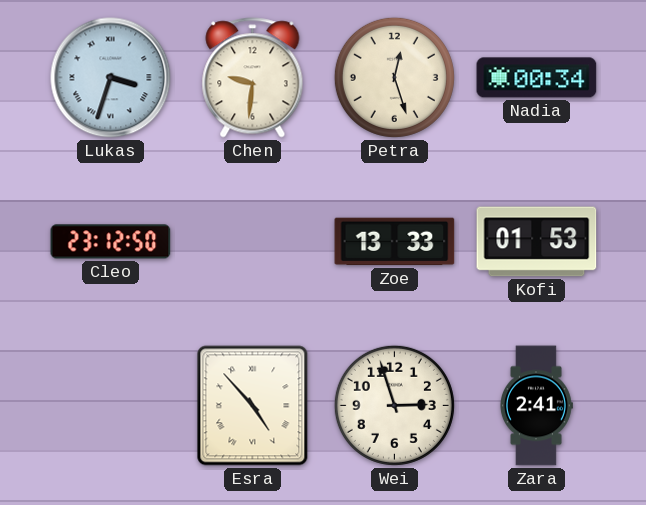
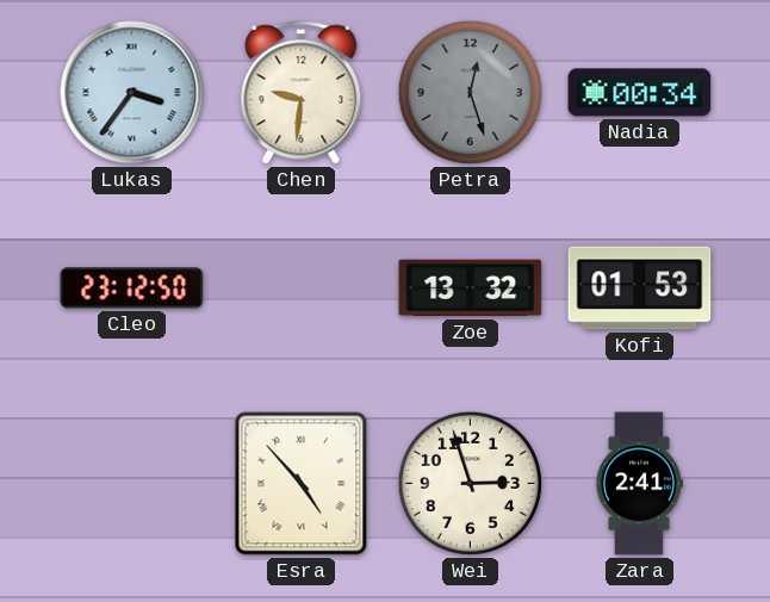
Lukas: 3:33 -> 3:36 (132, 93)
Petra dial: cream -> grey (470, 92)
Zoe: 13:33 -> 13:32 (471, 288)
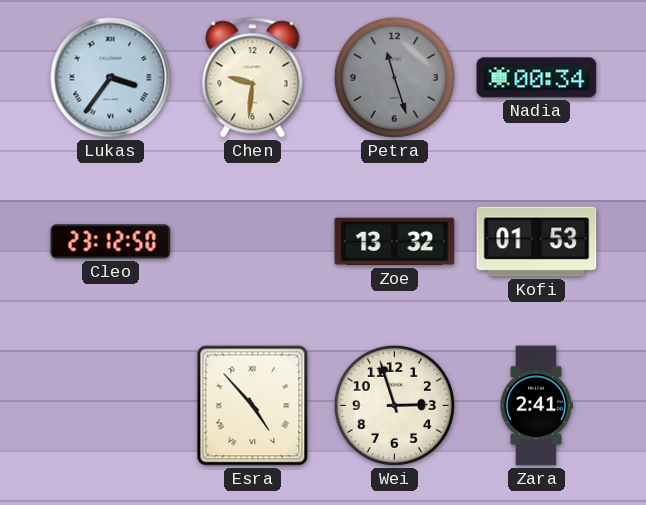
Petra: 12:27 -> 11:27 (394, 77)
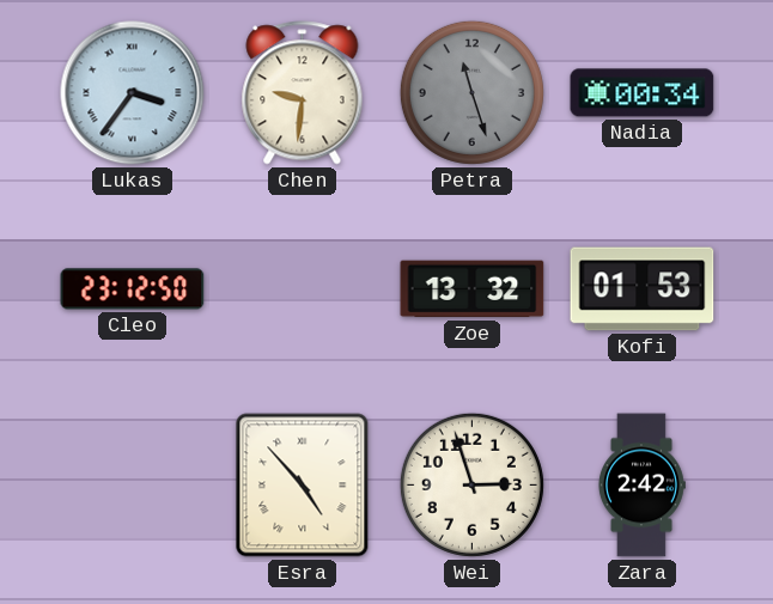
Zara: 2:41 -> 2:42 (641, 486)
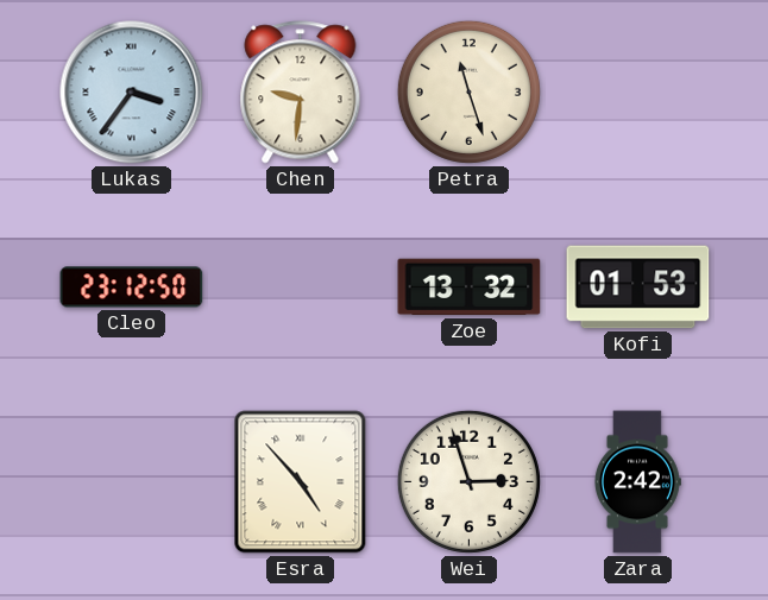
Petra dial: grey -> cream (468, 91)
Nadia: 00:34 -> none (643, 93)
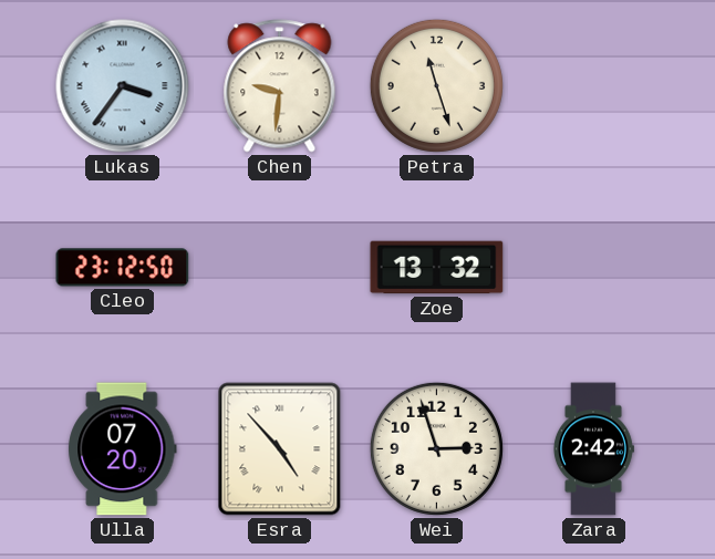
Kofi: 01:53 -> none (638, 288)
Ulla: none -> 07:20 (123, 449)
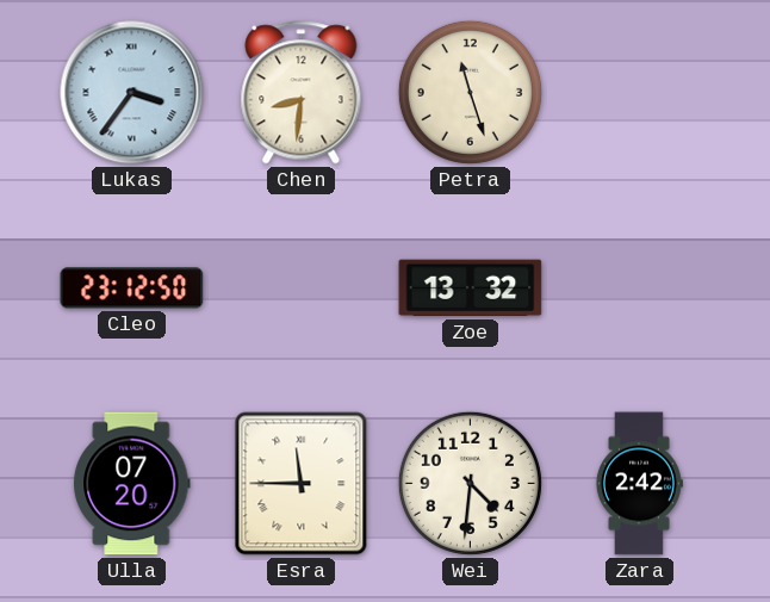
Chen: 9:31 -> 8:31 (302, 93)
Esra: 4:53 -> 11:45 (302, 484)
Wei: 2:57 -> 4:31 (470, 483)
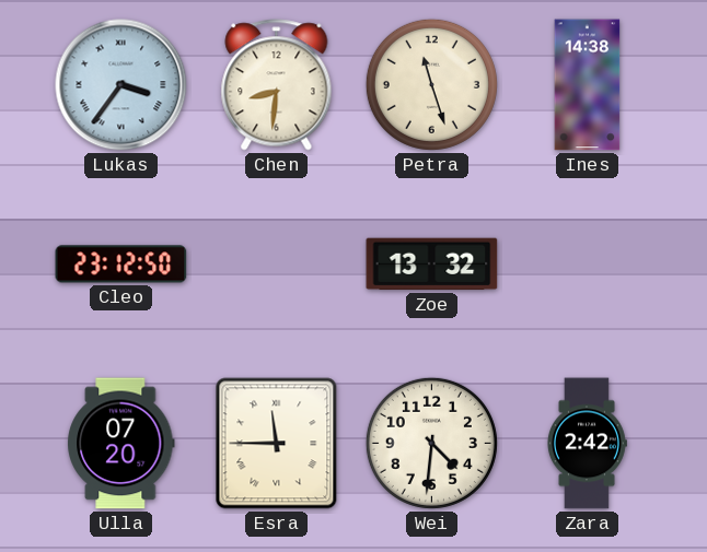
Ines: none -> 14:38 (588, 85)
